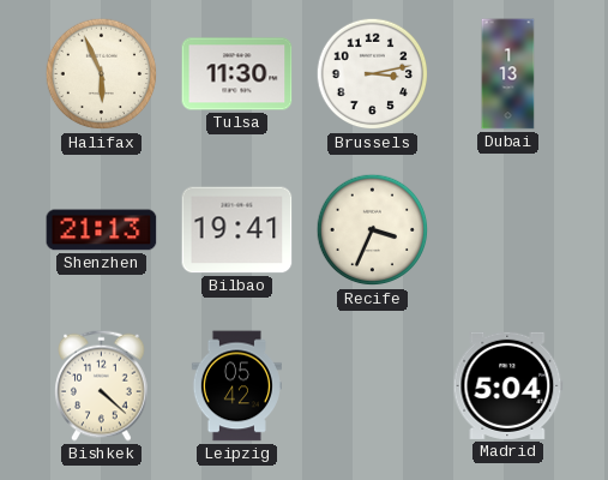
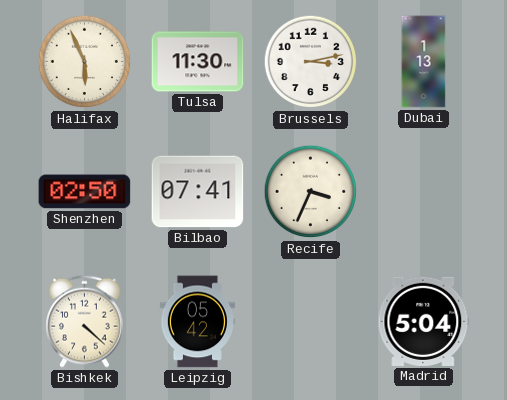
Shenzhen: 21:13 -> 02:50 (85, 192)
Bilbao: 19:41 -> 07:41 (198, 192)
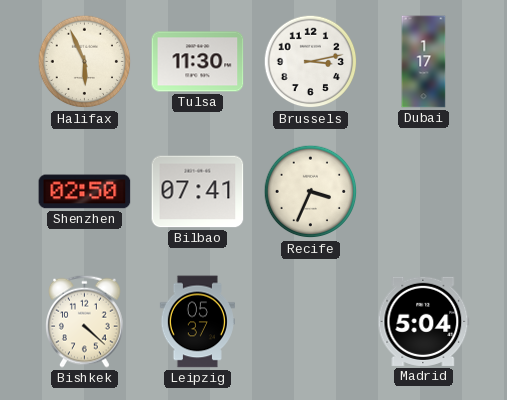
Dubai: 1:13 -> 1:17 (424, 62)
Leipzig: 05:42 -> 05:37 (197, 322)
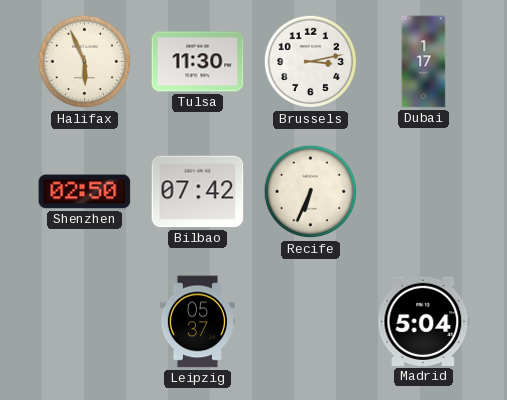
Bilbao: 07:41 -> 07:42 (198, 192)
Recife: 3:34 -> 6:34 (311, 192)
Bishkek: 4:22 -> none (85, 321)
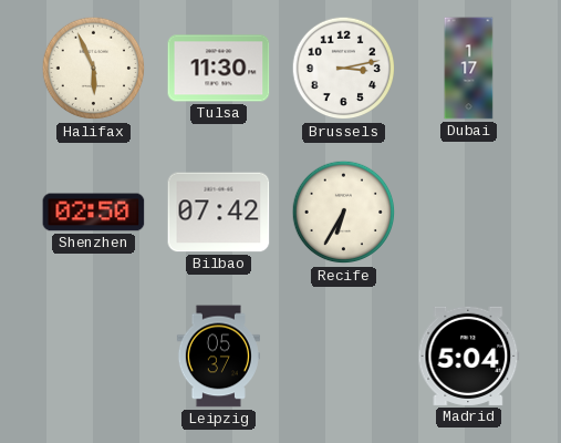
Recife: 6:34 -> 6:35 (344, 213)
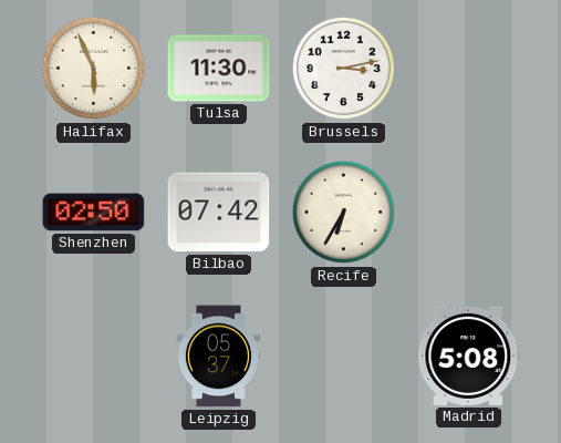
Dubai: 1:17 -> none (469, 69)
Madrid: 5:04 -> 5:08 (469, 356)
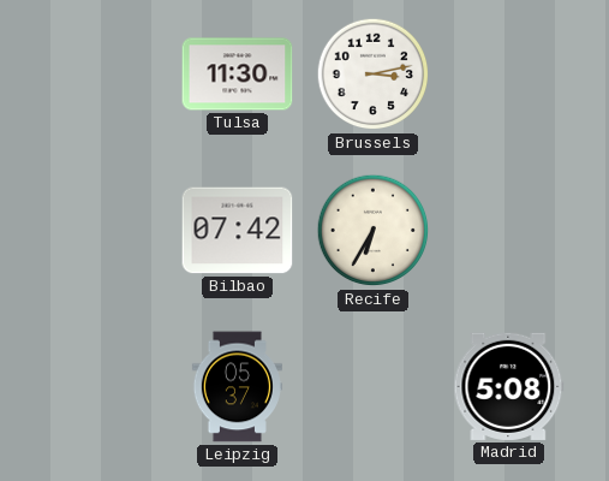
Halifax: 5:56 -> none (94, 69)
Shenzhen: 02:50 -> none (94, 213)
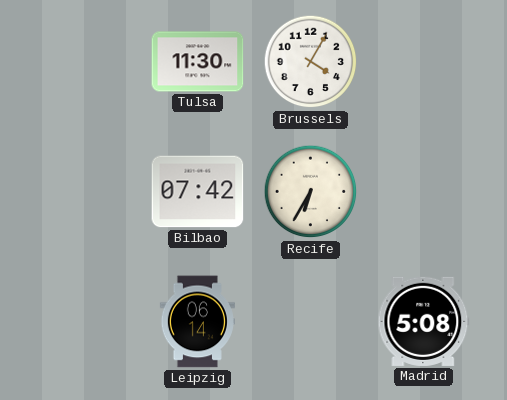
Brussels: 3:13 -> 4:05 (311, 62)
Leipzig: 05:37 -> 06:14 (197, 322)
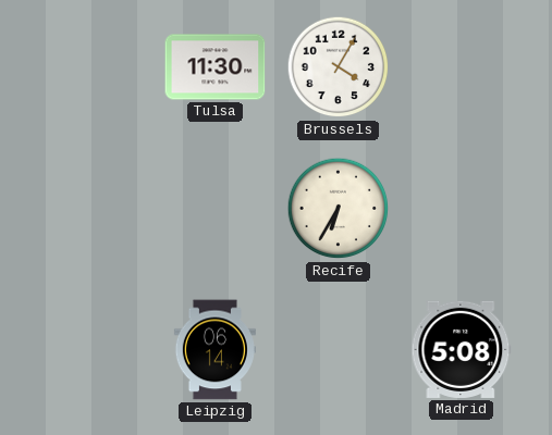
Bilbao: 07:42 -> none (198, 192)
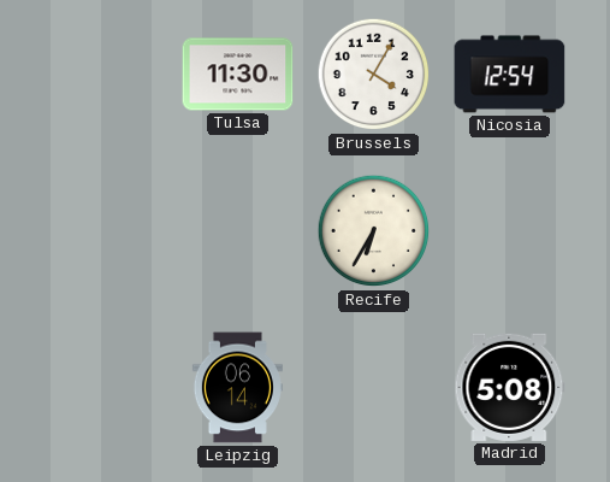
Nicosia: none -> 12:54 (510, 75)
